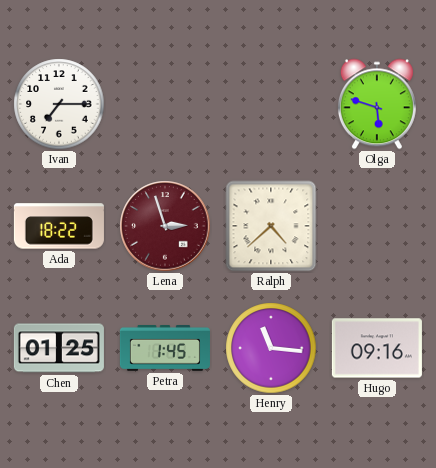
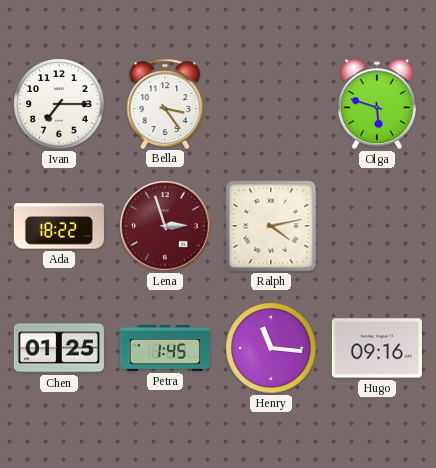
Bella: none -> 3:24 (165, 103)
Ralph: 4:38 -> 4:13 (271, 226)
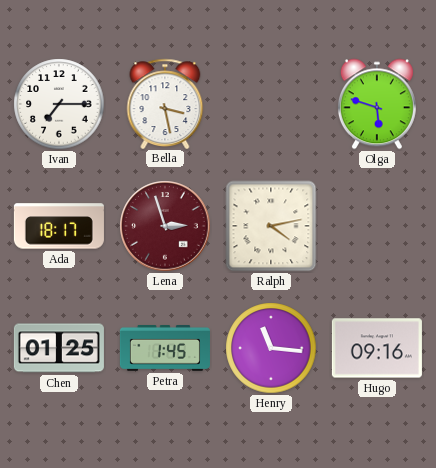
Bella: 3:24 -> 3:28 (165, 103)
Ada: 18:22 -> 18:17 (59, 226)
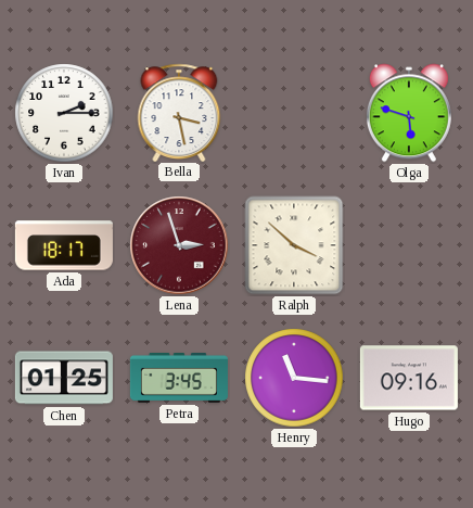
Ivan: 7:15 -> 2:15 (64, 113)
Ralph: 4:13 -> 3:52 (294, 245)
Petra: 1:45 -> 3:45 (179, 379)
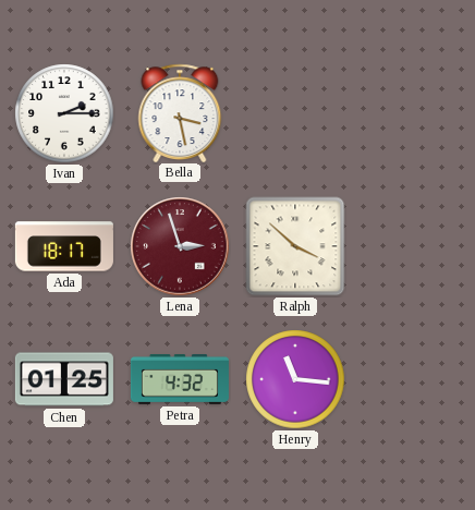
Olga: 5:48 -> none (409, 113)
Petra: 3:45 -> 4:32 (180, 380)
Hugo: 09:16 -> none (409, 378)
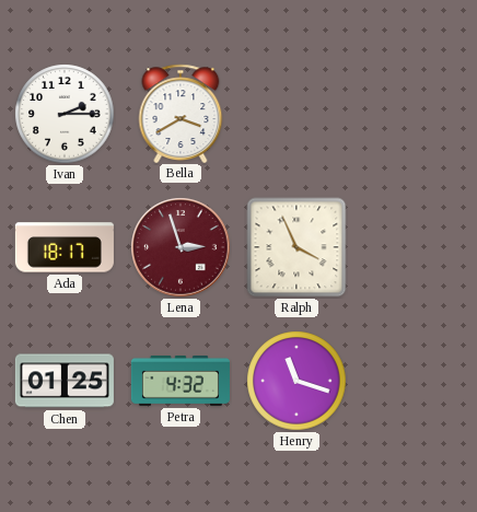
Bella: 3:28 -> 3:40 (181, 113)
Ralph: 3:52 -> 3:56 (296, 247)
Henry: 11:16 -> 11:18 (296, 381)
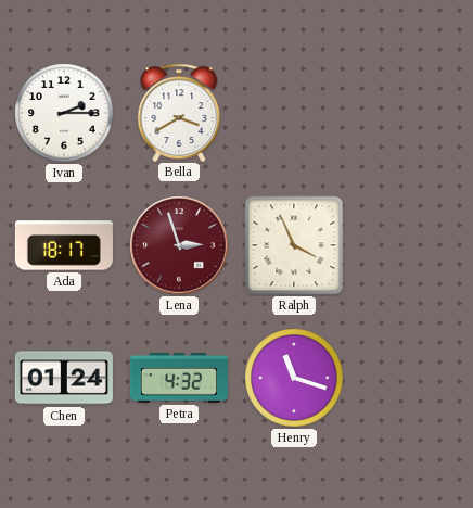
Chen: 01:25 -> 01:24 (64, 378)
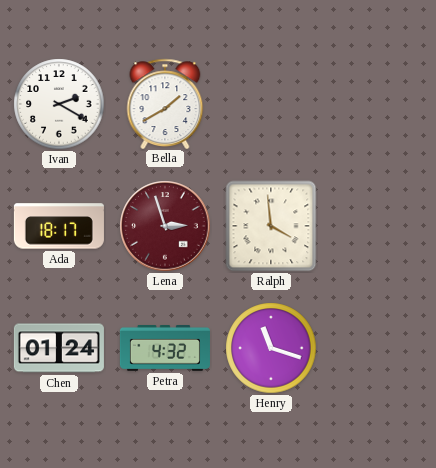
Ivan: 2:15 -> 2:20 (59, 104)
Bella: 3:40 -> 1:40 (165, 103)
Ralph: 3:56 -> 3:59 (271, 226)
